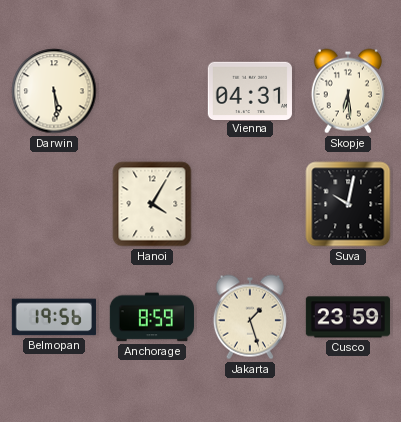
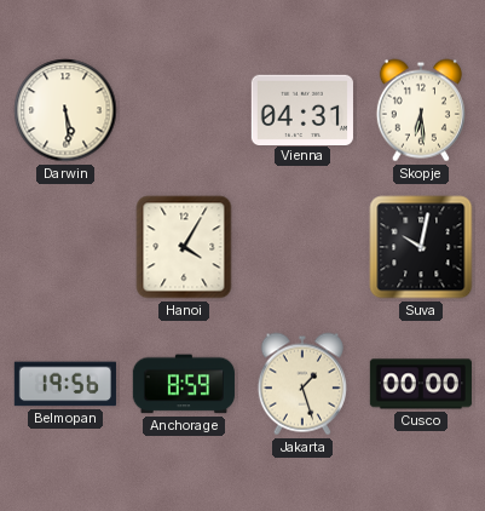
Cusco: 23:59 -> 00:00 (421, 384)
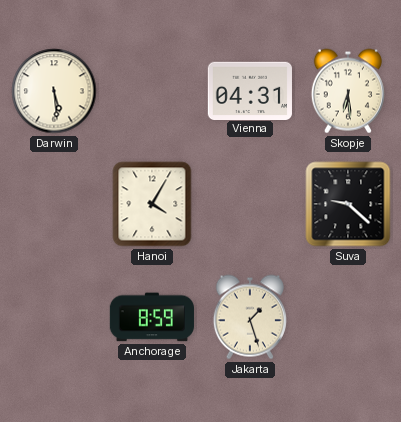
Suva: 10:02 -> 9:22 (348, 204)
Belmopan: 19:56 -> none (65, 384)
Cusco: 00:00 -> none (421, 384)
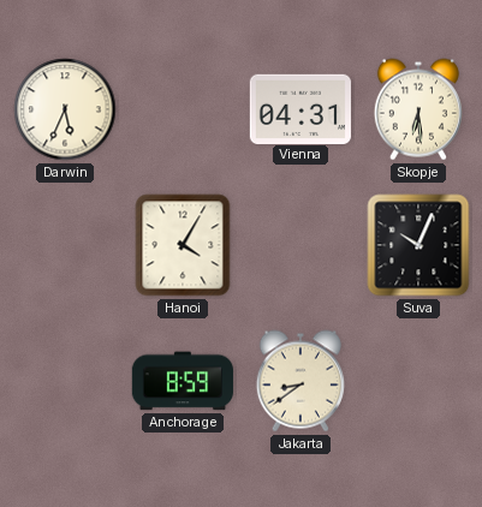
Darwin: 5:29 -> 5:34 (65, 109)
Suva: 9:22 -> 10:04 (418, 245)
Jakarta: 1:27 -> 8:39 (300, 381)
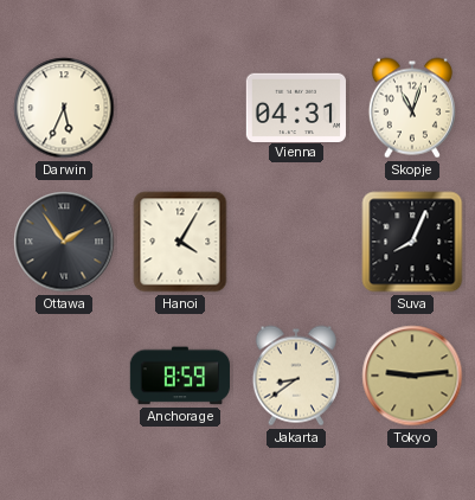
Skopje: 6:29 -> 11:03 (412, 108)
Ottawa: none -> 1:54 (64, 242)
Suva: 10:04 -> 8:04 (412, 242)
Tokyo: none -> 9:14 (412, 376)
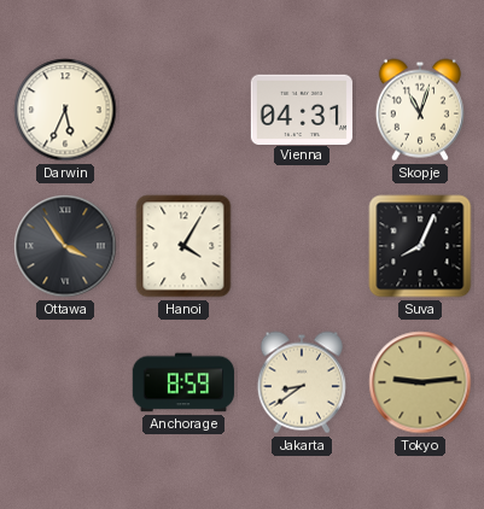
Ottawa: 1:54 -> 3:54 (65, 246)
